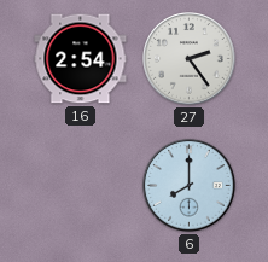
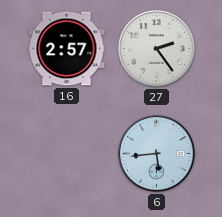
16: 2:54 -> 2:57 (67, 49)
6: 8:00 -> 5:44 (157, 154)
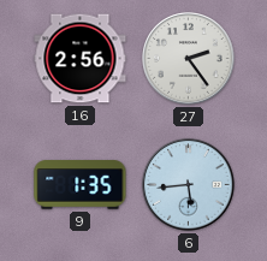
16: 2:57 -> 2:56 (81, 59)
9: none -> 1:35 (81, 185)
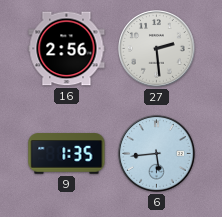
27: 2:24 -> 2:29 (157, 49)
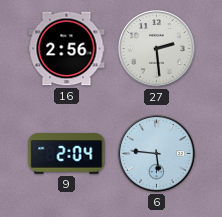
9: 1:35 -> 2:04 (67, 154)
6: 5:44 -> 5:46 (157, 154)
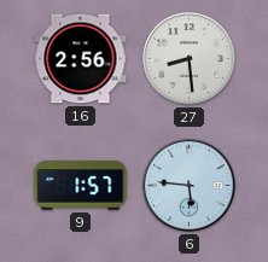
27: 2:29 -> 8:29 (190, 59)
9: 2:04 -> 1:57 (81, 186)
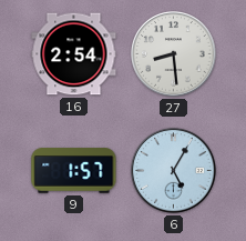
16: 2:56 -> 2:54 (74, 54)
6: 5:46 -> 5:05 (174, 171)
